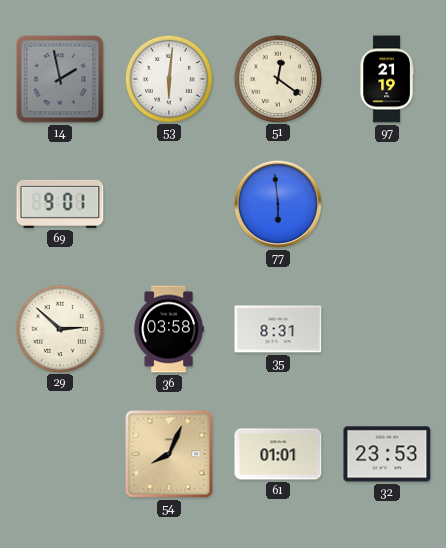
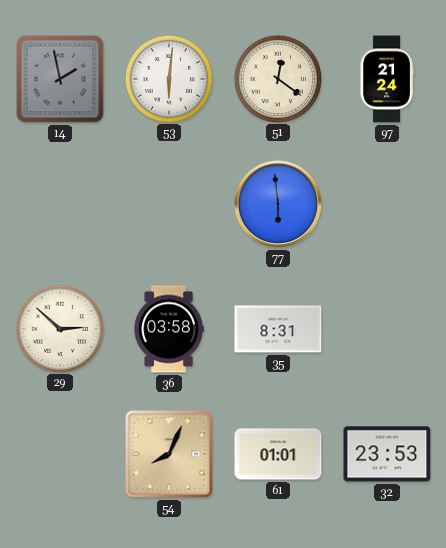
97: 21:19 -> 21:24 (387, 79)
69: 9:01 -> none (60, 204)
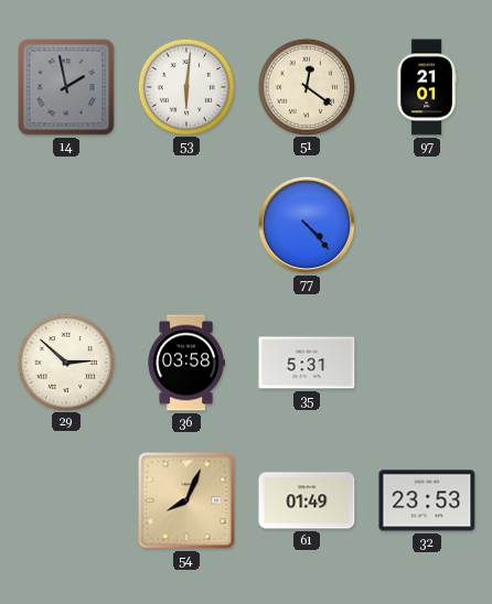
97: 21:24 -> 21:01 (427, 87)
77: 5:59 -> 4:23 (307, 225)
35: 8:31 -> 5:31 (307, 363)
61: 01:01 -> 01:49 (307, 500)
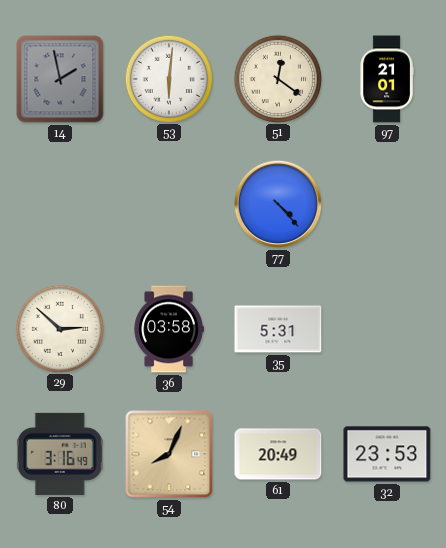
80: none -> 3:16 (60, 454)
61: 01:49 -> 20:49 (278, 454)
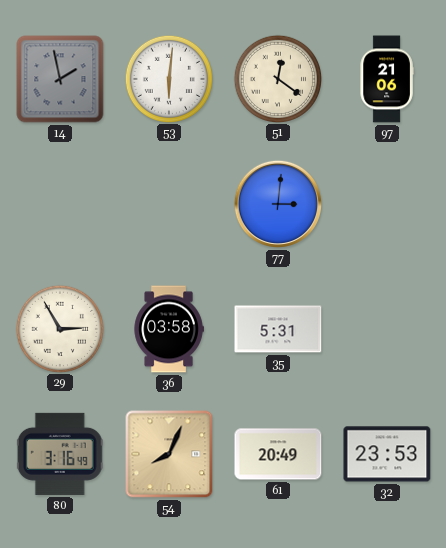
97: 21:01 -> 21:06 (387, 79)
77: 4:23 -> 3:01 (278, 204)
29: 2:52 -> 2:55 (59, 328)
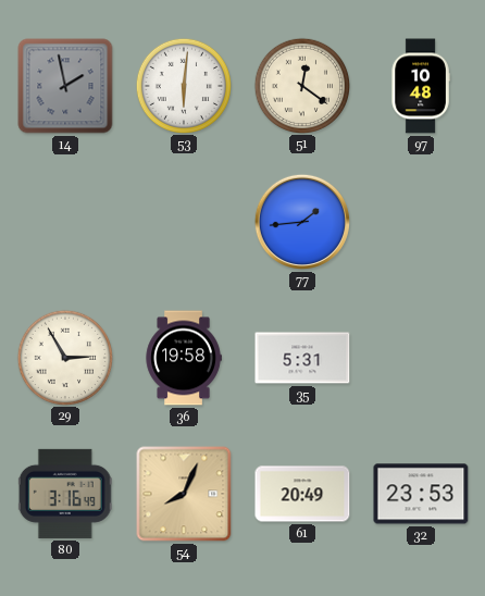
97: 21:06 -> 10:48 (421, 86)
77: 3:01 -> 1:44 (302, 222)
36: 03:58 -> 19:58 (184, 358)
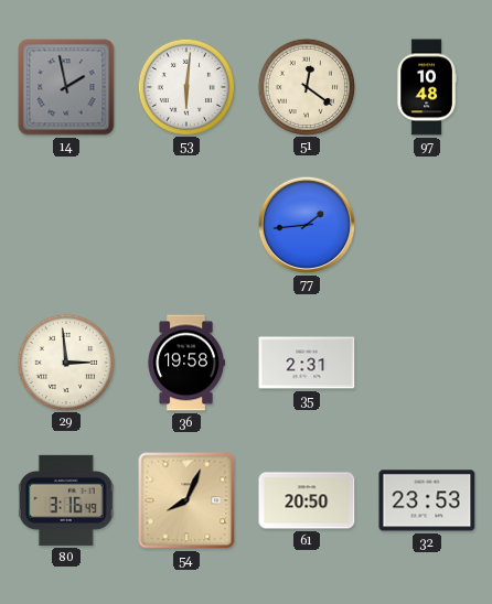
29: 2:55 -> 2:59 (65, 362)
35: 5:31 -> 2:31 (307, 363)
61: 20:49 -> 20:50 (307, 500)
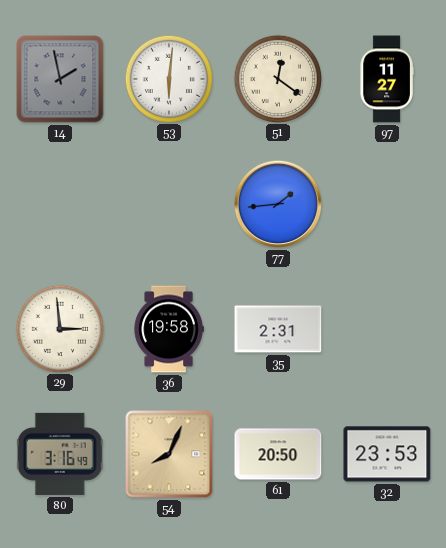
97: 10:48 -> 11:27 (387, 79)
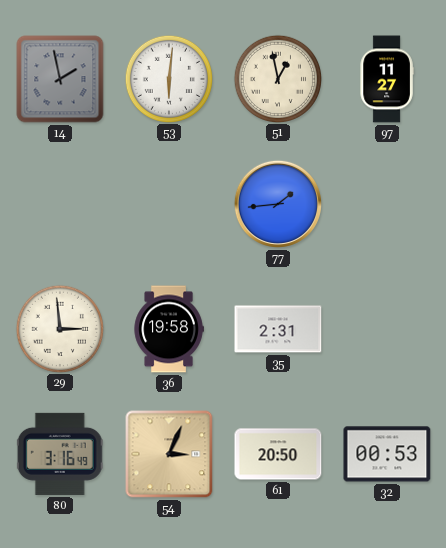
51: 12:21 -> 12:58 (277, 78)
54: 8:04 -> 3:04 (169, 454)
32: 23:53 -> 00:53 (387, 454)
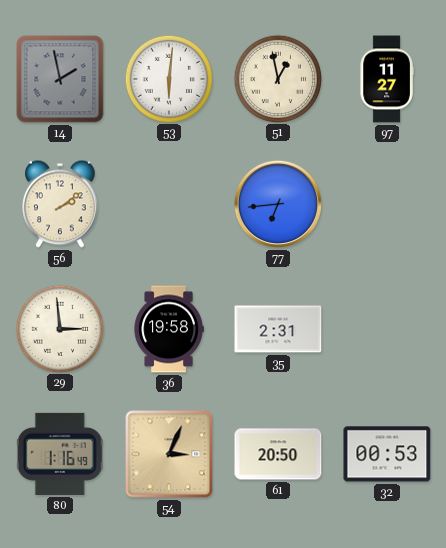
56: none -> 2:09 (61, 204)
77: 1:44 -> 6:44 (278, 204)
80: 3:16 -> 1:16 (60, 454)
